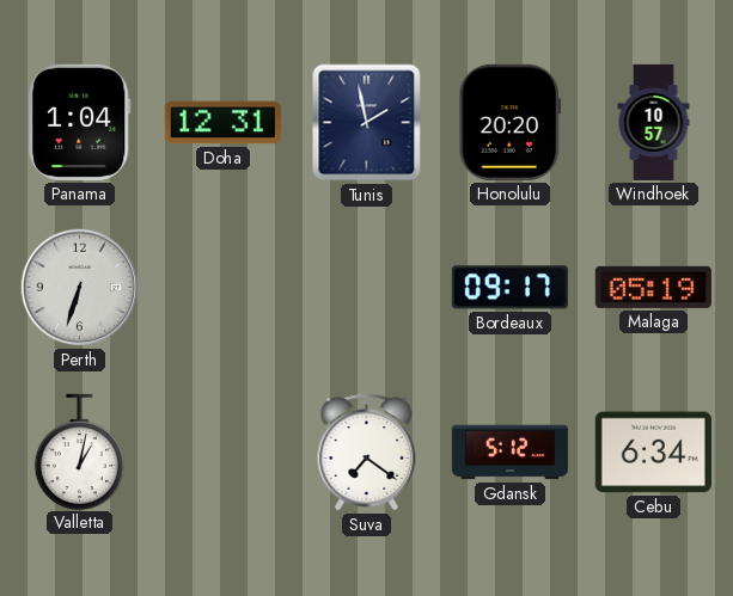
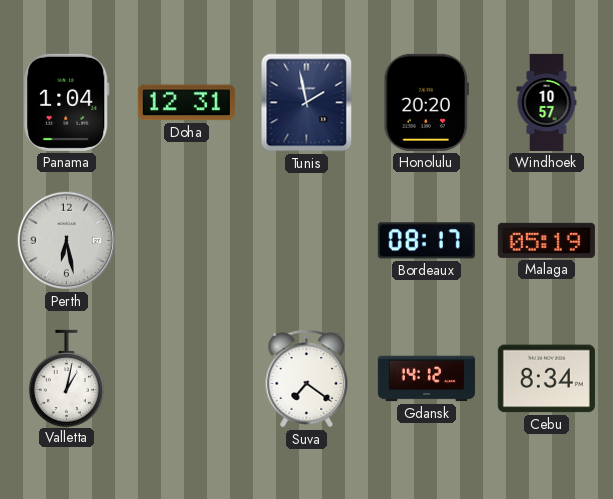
Perth: 6:33 -> 6:28 (67, 241)
Bordeaux: 09:17 -> 08:17 (426, 241)
Gdansk: 5:12 -> 14:12 (426, 379)
Cebu: 6:34 -> 8:34 (546, 379)
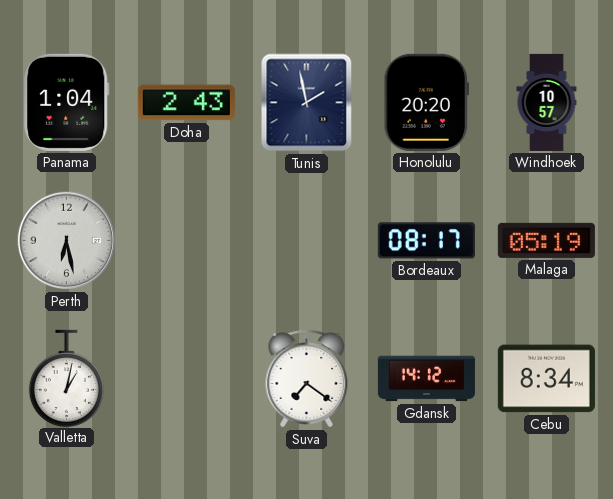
Doha: 12:31 -> 2:43 (186, 103)
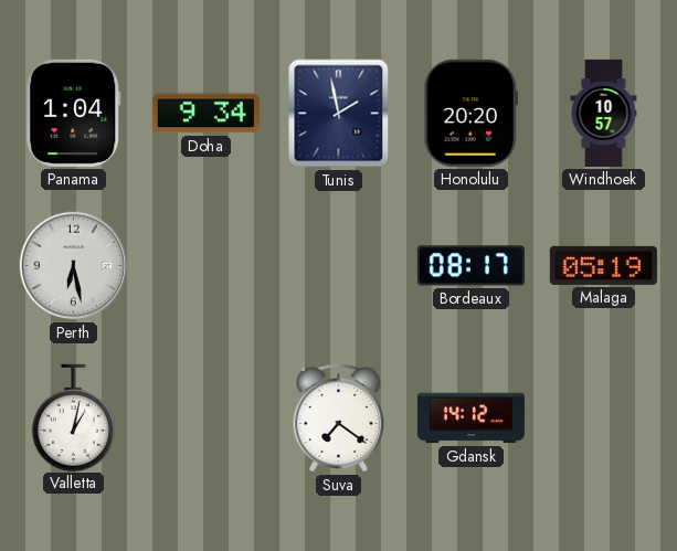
Doha: 2:43 -> 9:34 (205, 114)
Cebu: 8:34 -> none (546, 379)
